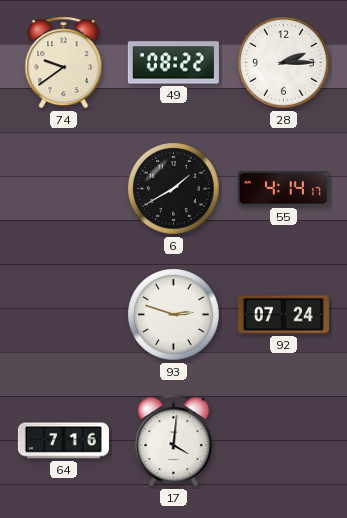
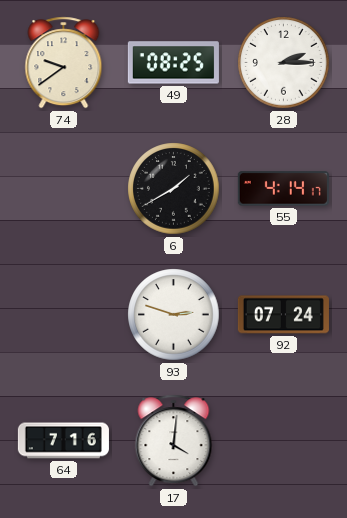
49: 08:22 -> 08:25 (173, 63)
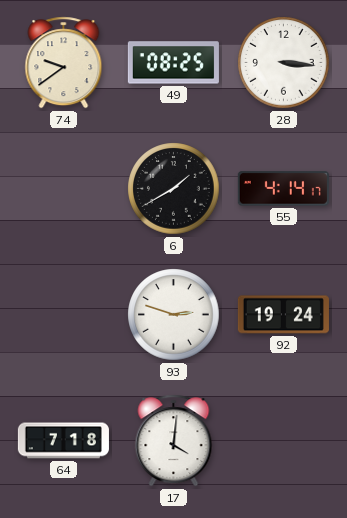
28: 2:15 -> 3:16 (284, 63)
92: 07:24 -> 19:24 (283, 315)
64: 7:16 -> 7:18 (63, 441)
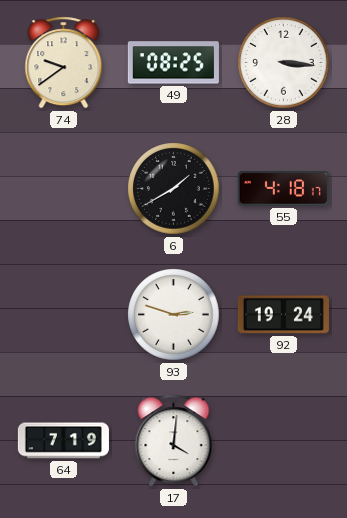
55: 4:14 -> 4:18 (283, 189)
64: 7:18 -> 7:19 (63, 441)
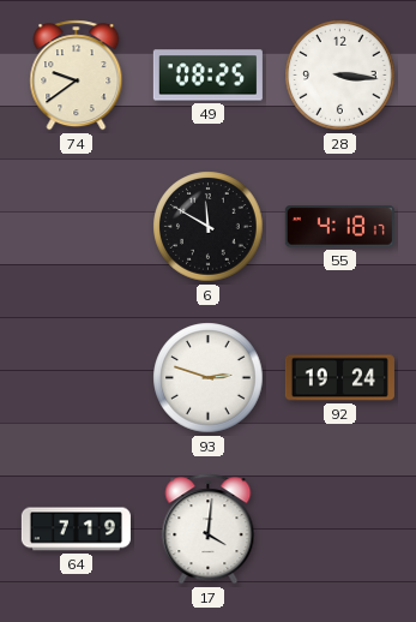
6: 1:40 -> 11:50 (209, 227)
